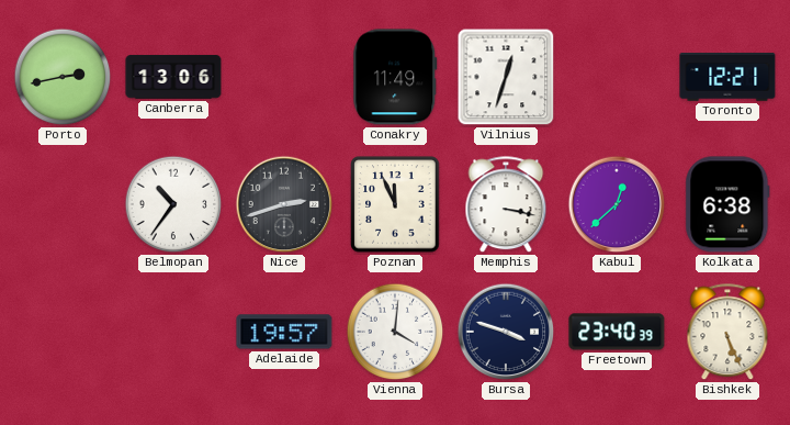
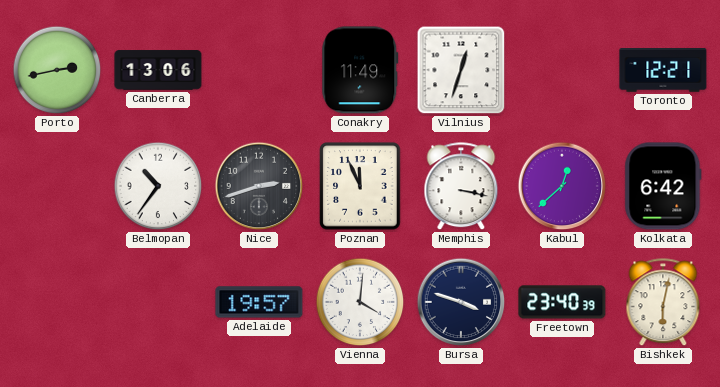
Kolkata: 6:38 -> 6:42 (663, 186)
Bishkek: 5:26 -> 6:02 (663, 303)
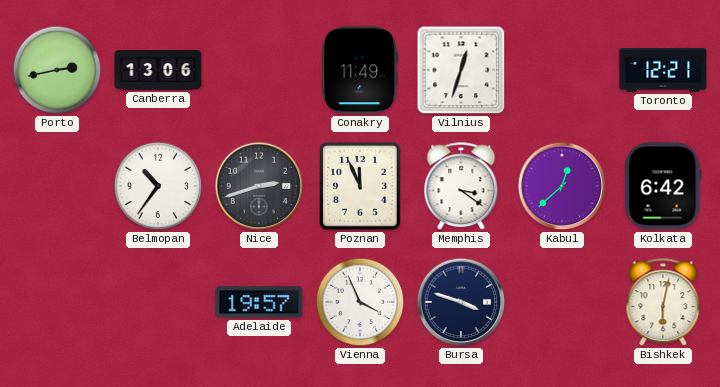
Memphis: 3:17 -> 3:21 (461, 187)
Vienna: 4:01 -> 3:56 (360, 302)
Freetown: 23:40 -> none (562, 302)
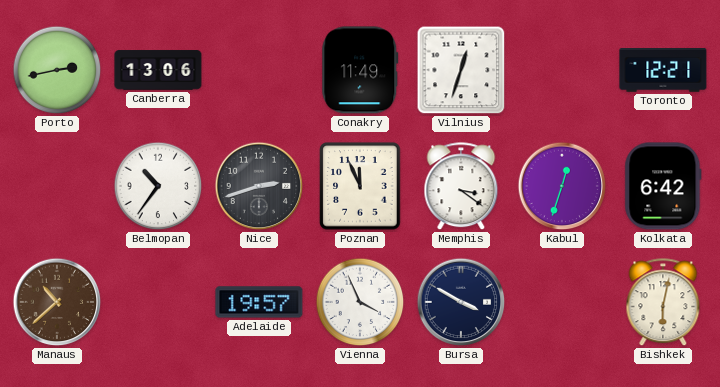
Kabul: 12:38 -> 12:33 (562, 186)
Manaus: none -> 10:38 (57, 302)
Bursa: 3:48 -> 3:50 (461, 302)
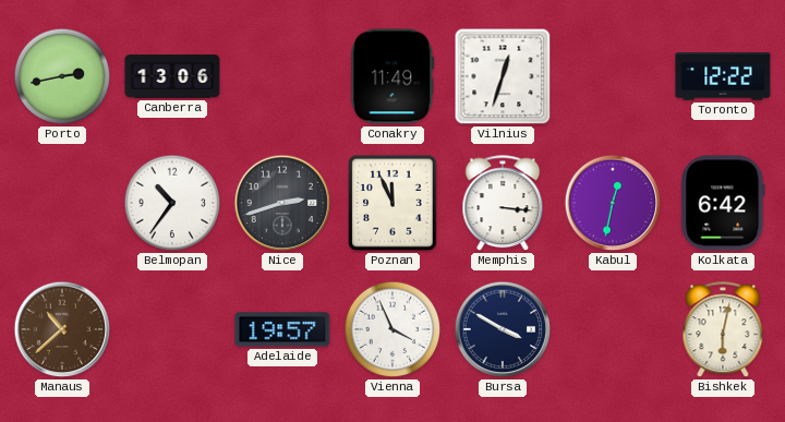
Toronto: 12:21 -> 12:22 (723, 77)
Memphis: 3:21 -> 3:16 (503, 204)
Kabul: 12:33 -> 12:32 (613, 203)
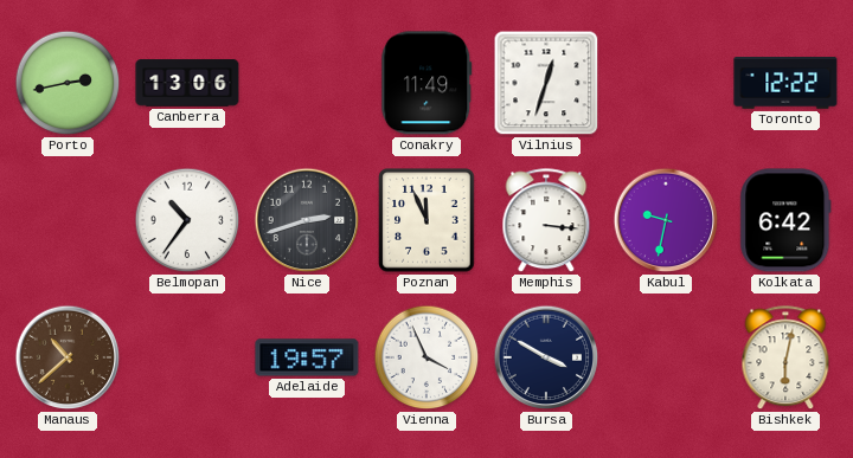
Kabul: 12:32 -> 9:32 (666, 220)
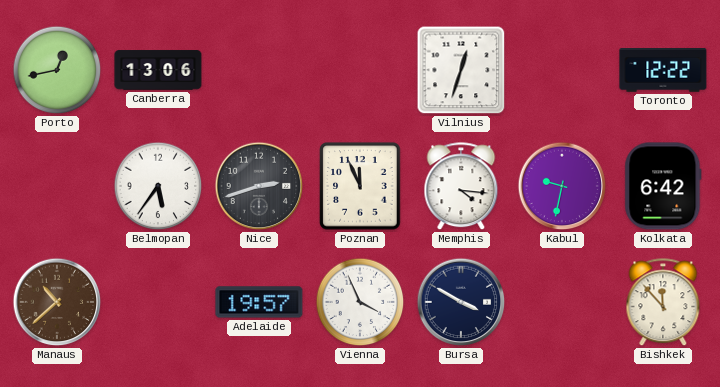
Porto: 2:43 -> 12:43 (57, 70)
Conakry: 11:49 -> none (426, 83)
Belmopan: 10:36 -> 5:36 (158, 186)
Memphis: 3:16 -> 4:16 (461, 187)
Bishkek: 6:02 -> 11:53 (663, 303)
